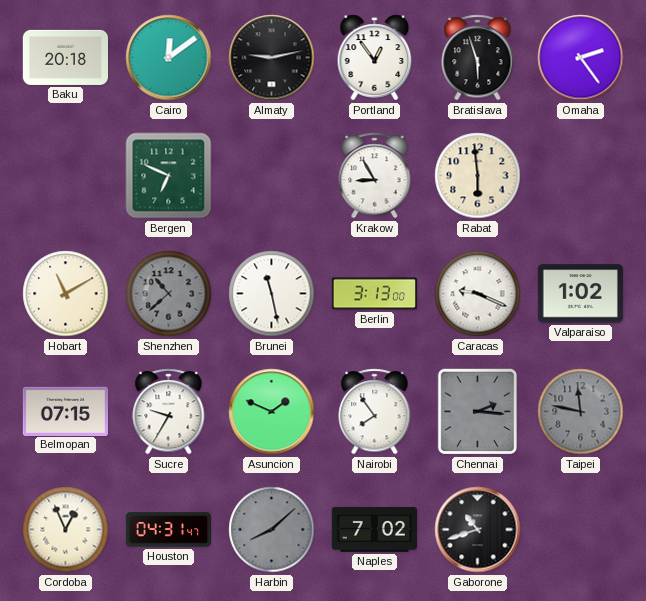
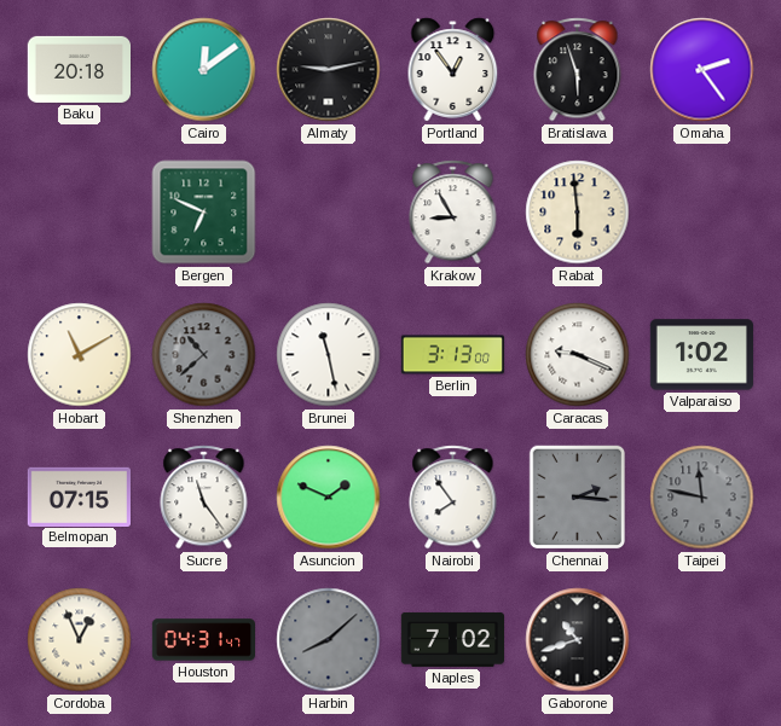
Sucre: 9:35 -> 11:24 (204, 498)
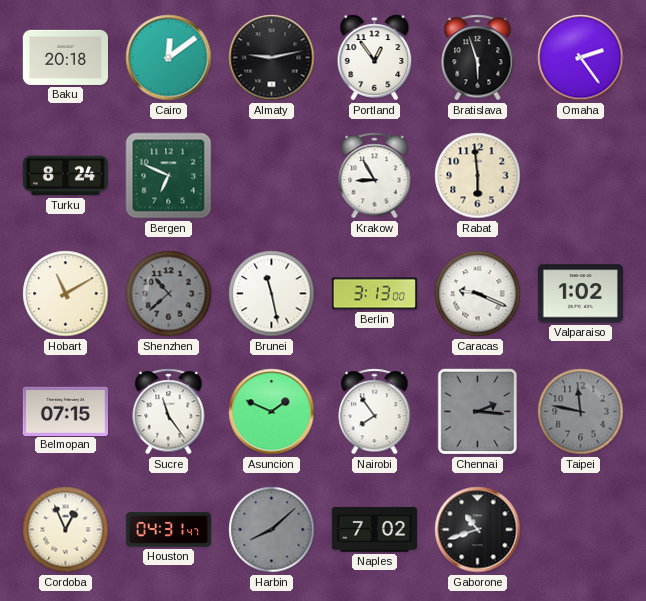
Turku: none -> 8:24 (65, 176)
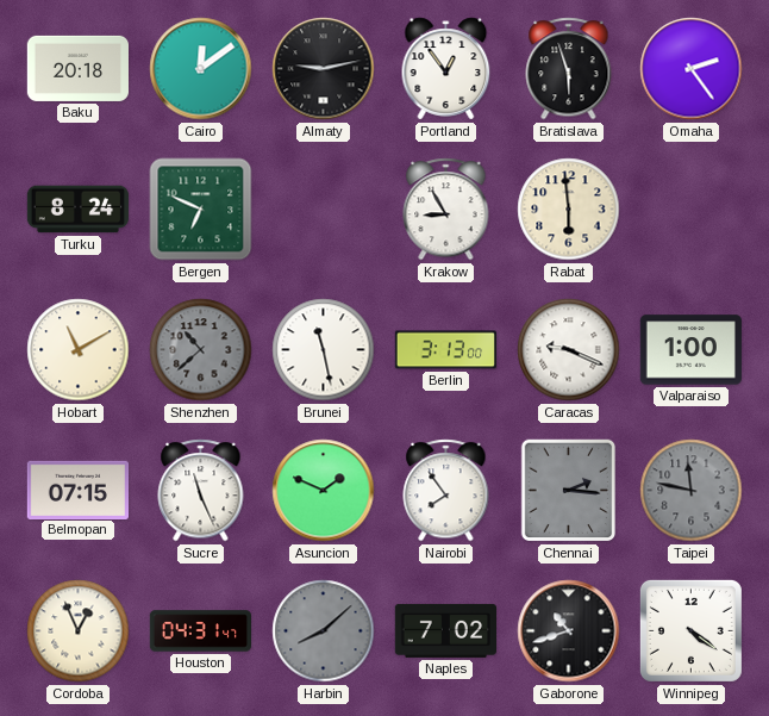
Valparaiso: 1:02 -> 1:00 (690, 350)
Sucre: 11:24 -> 11:26 (201, 491)
Winnipeg: none -> 4:21 (690, 630)
